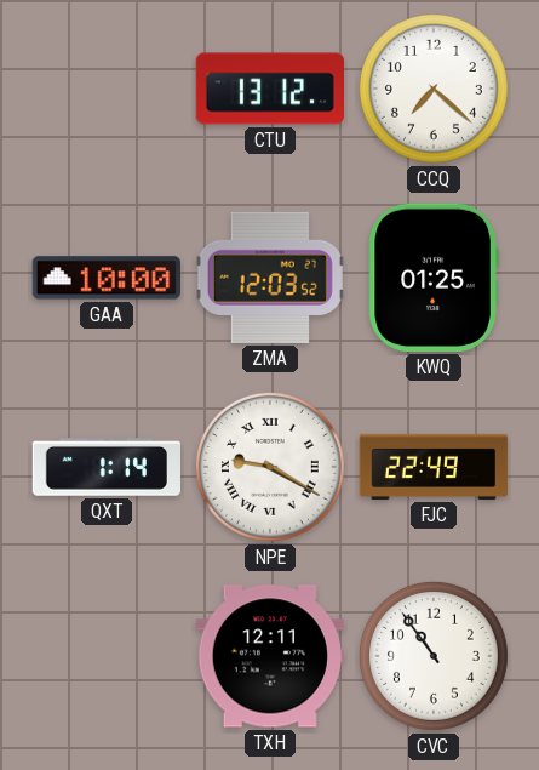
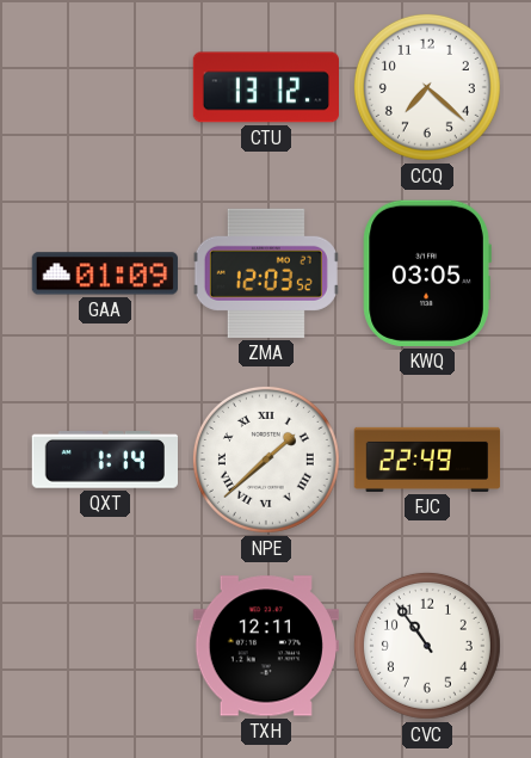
GAA: 10:00 -> 01:09 (105, 273)
KWQ: 01:25 -> 03:05 (427, 273)
NPE: 9:20 -> 1:38 (266, 460)
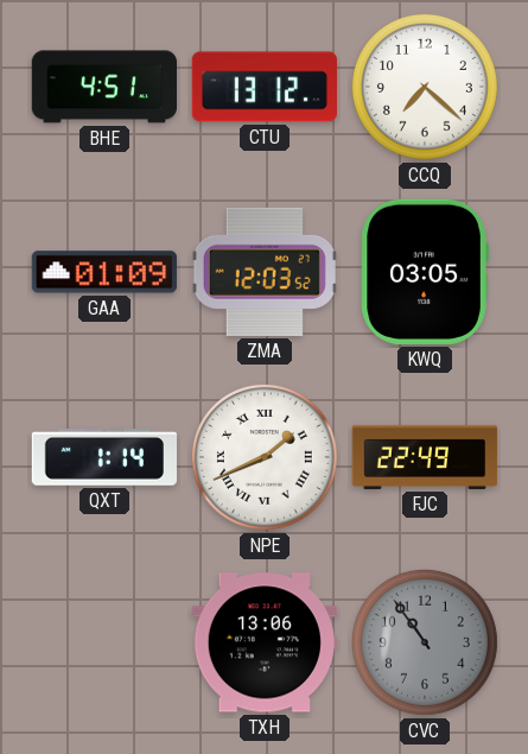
BHE: none -> 4:51 (103, 87)
NPE: 1:38 -> 1:41 (265, 457)
TXH: 12:11 -> 13:06 (265, 642)
CVC dial: white -> grey (425, 642)
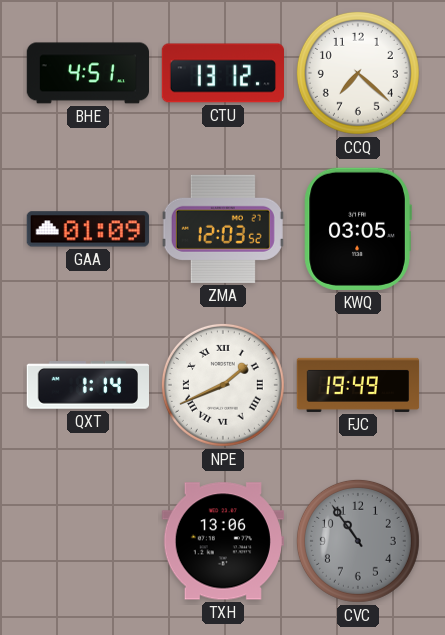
FJC: 22:49 -> 19:49 (358, 385)
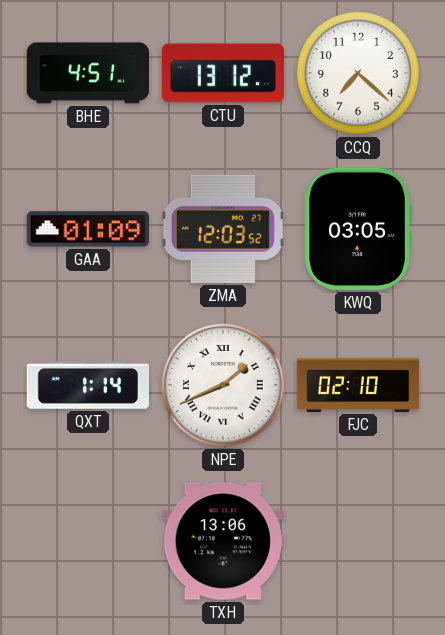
FJC: 19:49 -> 02:10 (358, 385)
CVC: 10:54 -> none (358, 541)
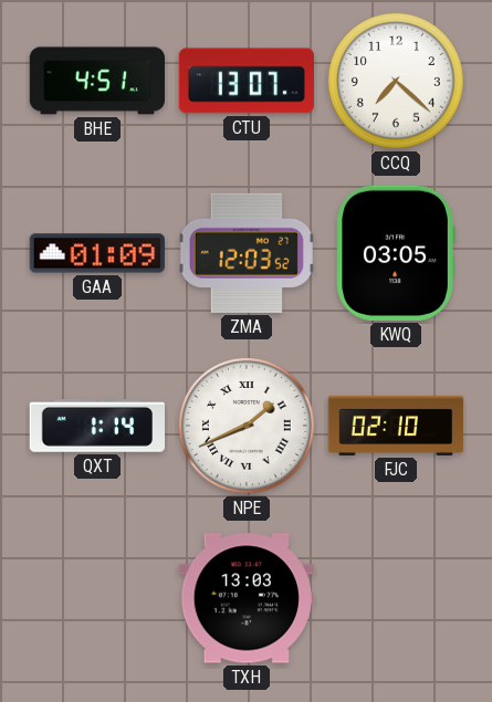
CTU: 13:12 -> 13:07 (245, 81)
TXH: 13:06 -> 13:03 (247, 598)
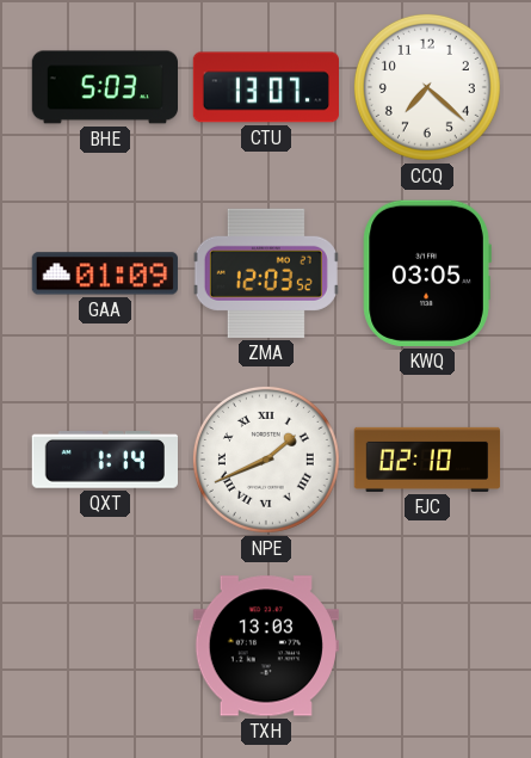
BHE: 4:51 -> 5:03 (104, 87)
